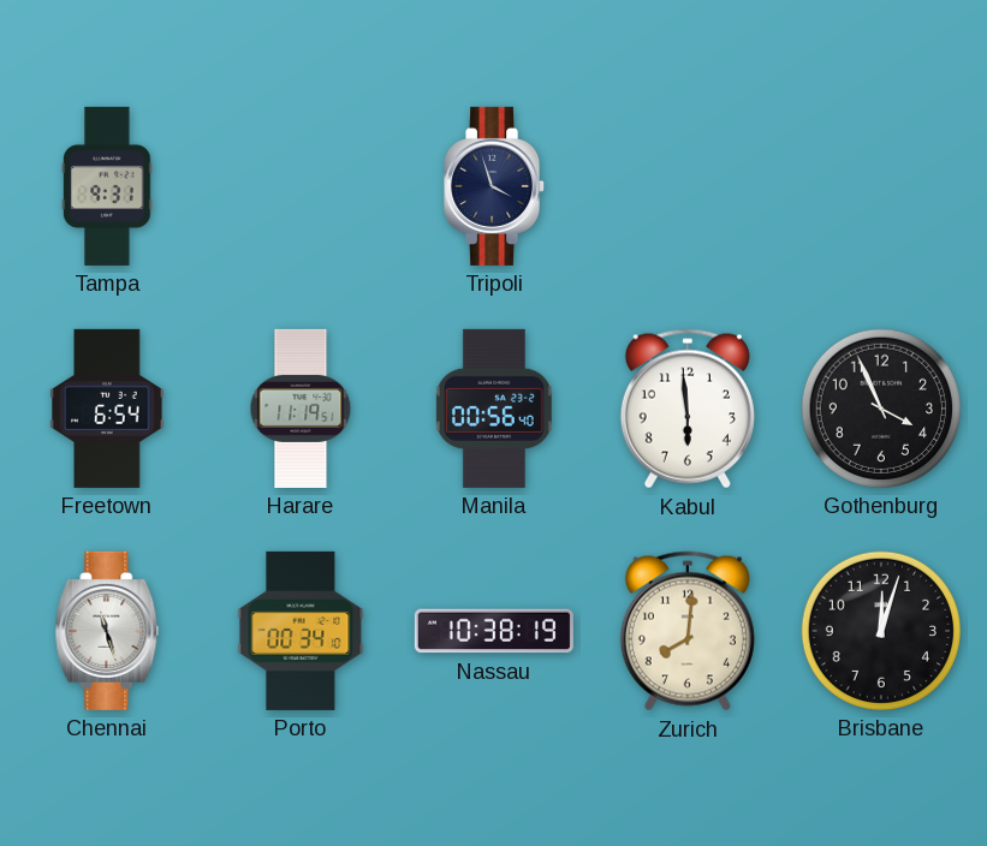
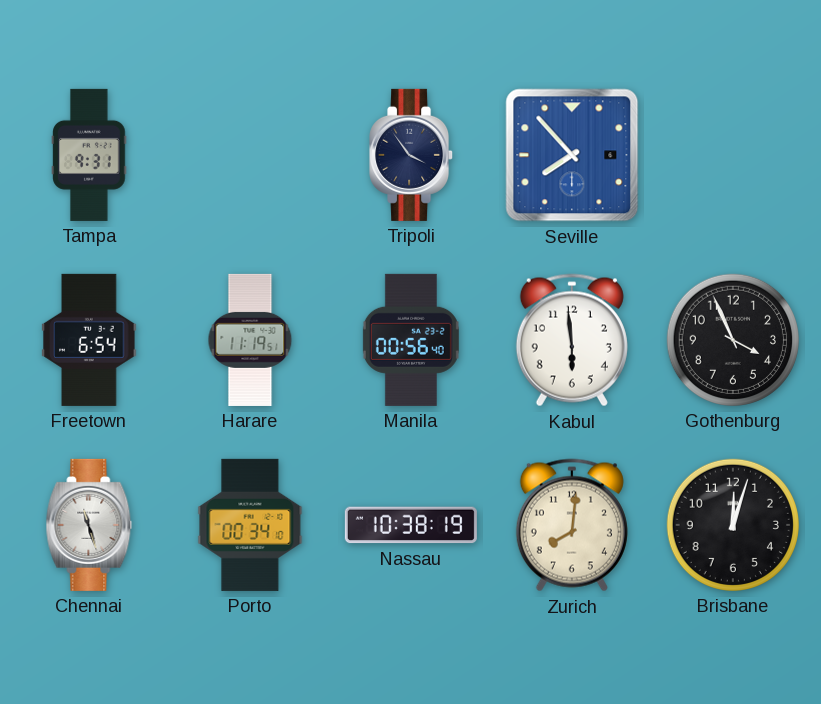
Tripoli: 3:57 -> 3:54 (412, 155)
Seville: none -> 7:53 (572, 155)
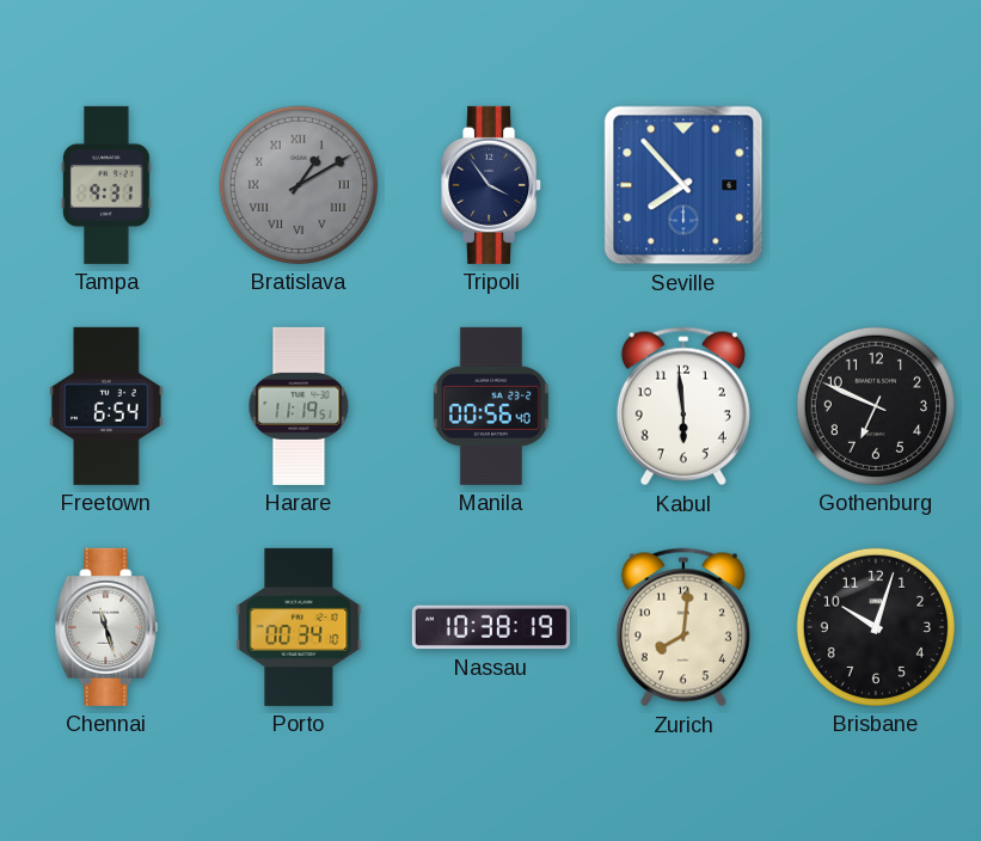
Bratislava: none -> 1:10 (299, 185)
Gothenburg: 3:56 -> 6:49 (876, 406)
Brisbane: 12:03 -> 10:03 (876, 627)
